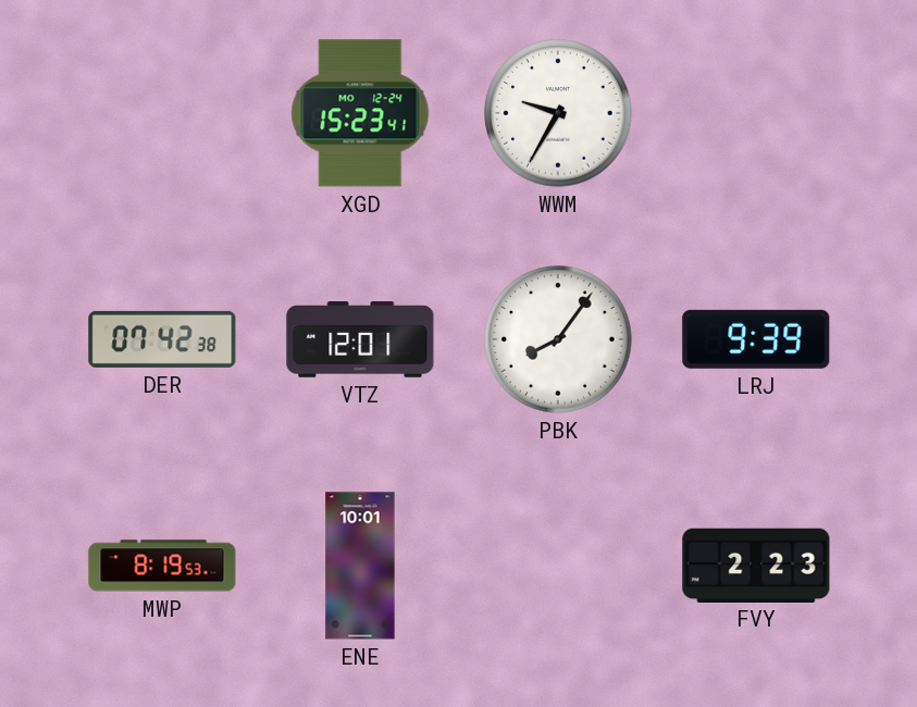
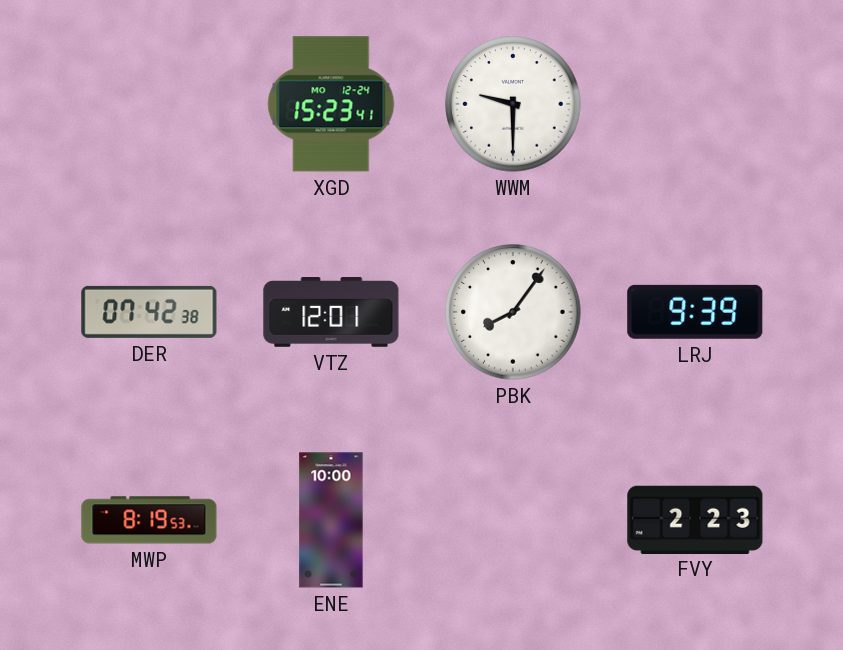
WWM: 9:35 -> 9:30 (513, 104)
ENE: 10:01 -> 10:00 (331, 520)
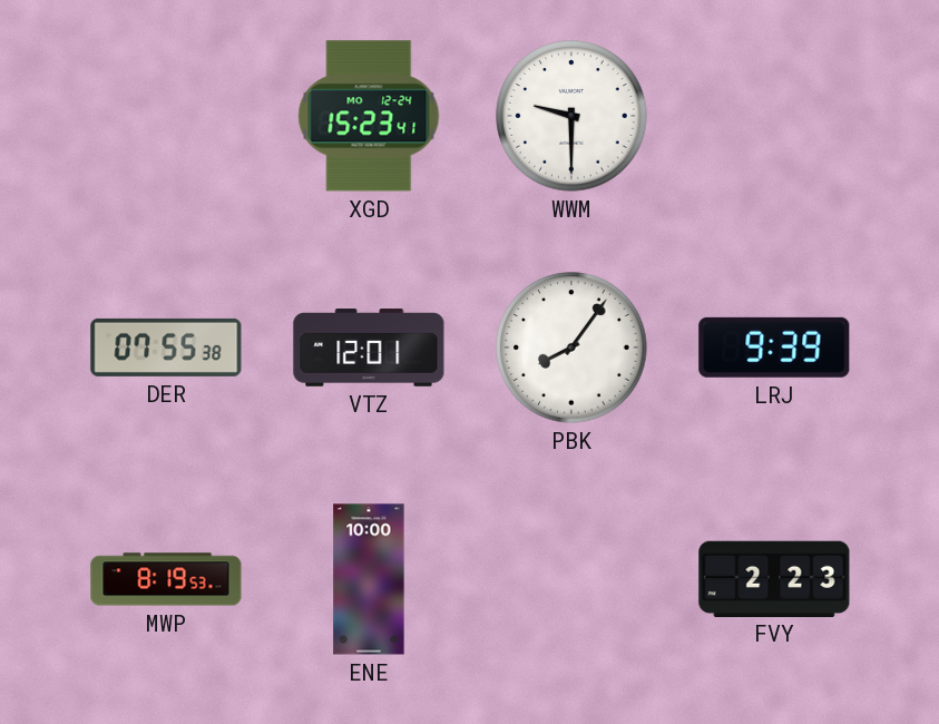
DER: 07:42 -> 07:55 (166, 348)
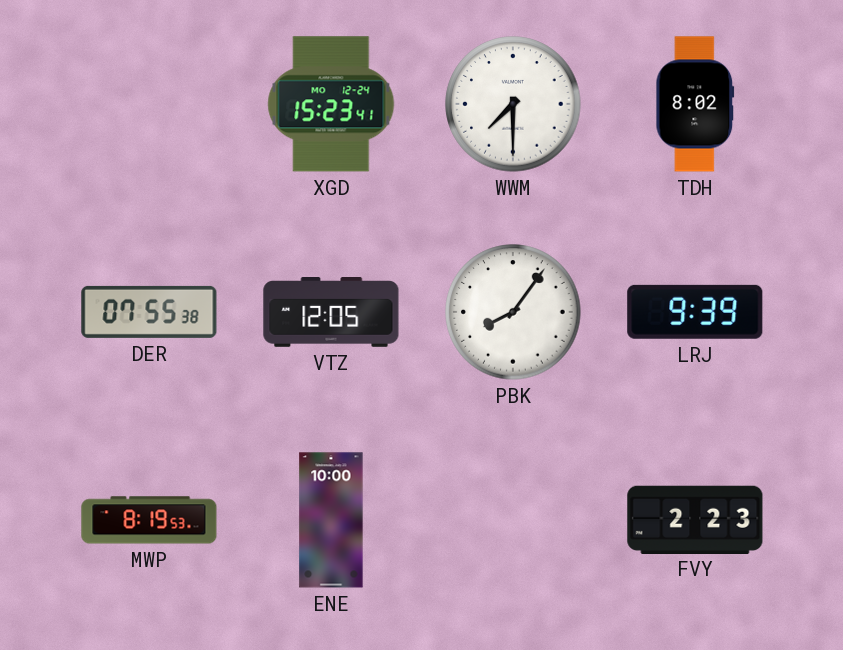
WWM: 9:30 -> 7:30 (513, 104)
TDH: none -> 8:02 (695, 104)
VTZ: 12:01 -> 12:05 (331, 313)
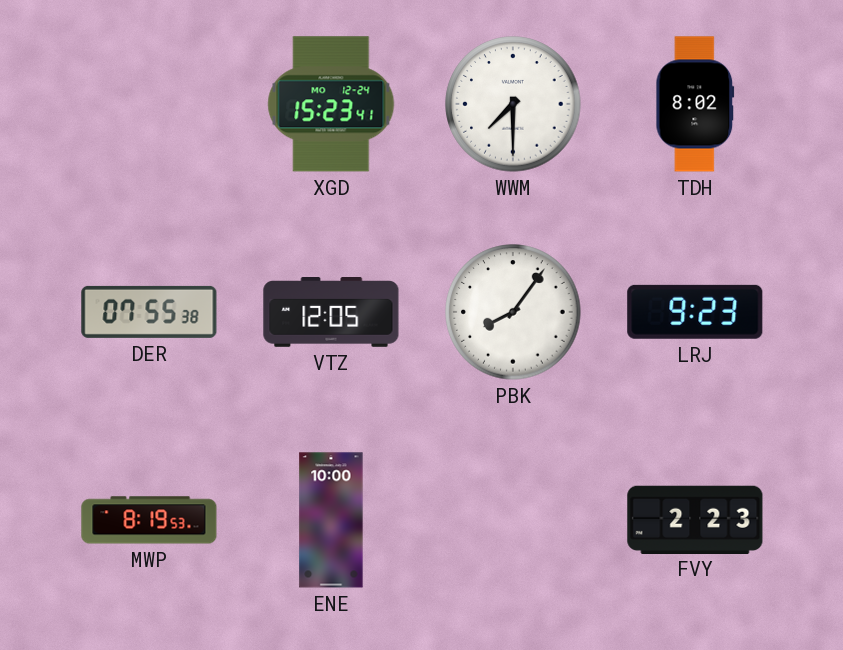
LRJ: 9:39 -> 9:23 (695, 312)
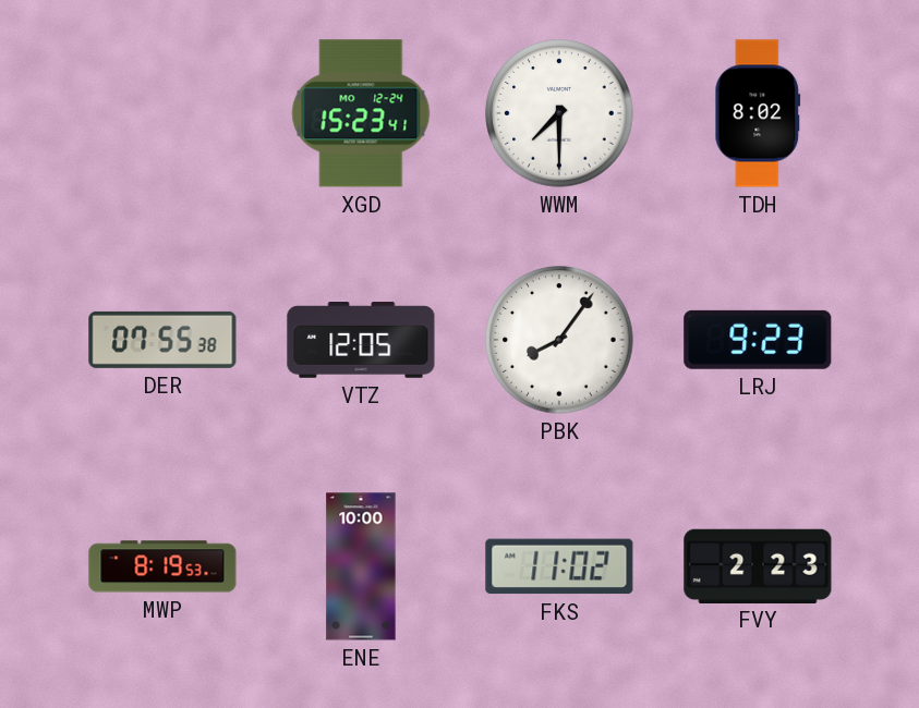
FKS: none -> 11:02 (559, 566)
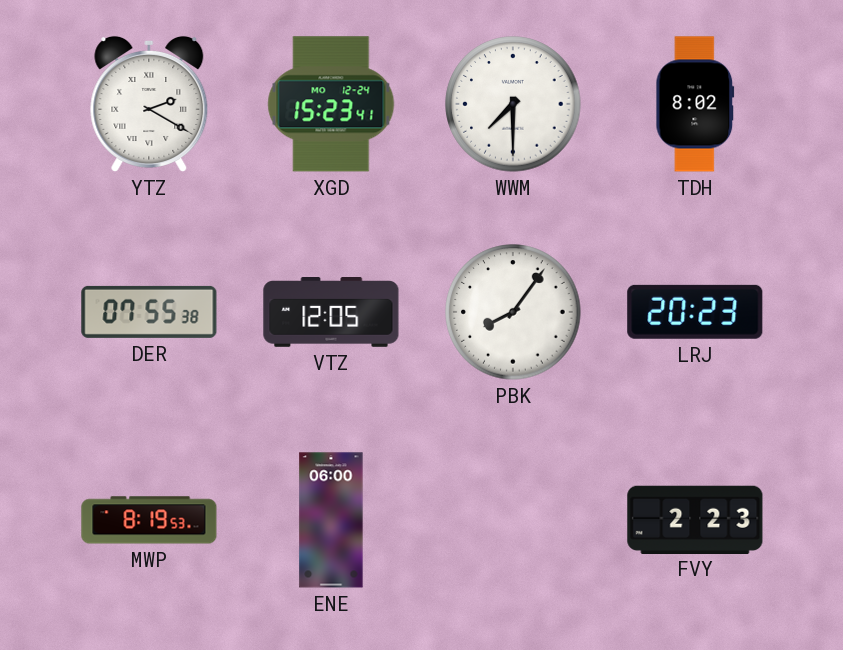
YTZ: none -> 2:20 (149, 104)
LRJ: 9:23 -> 20:23 (695, 312)
ENE: 10:00 -> 06:00 (331, 520)
FKS: 11:02 -> none (559, 566)
